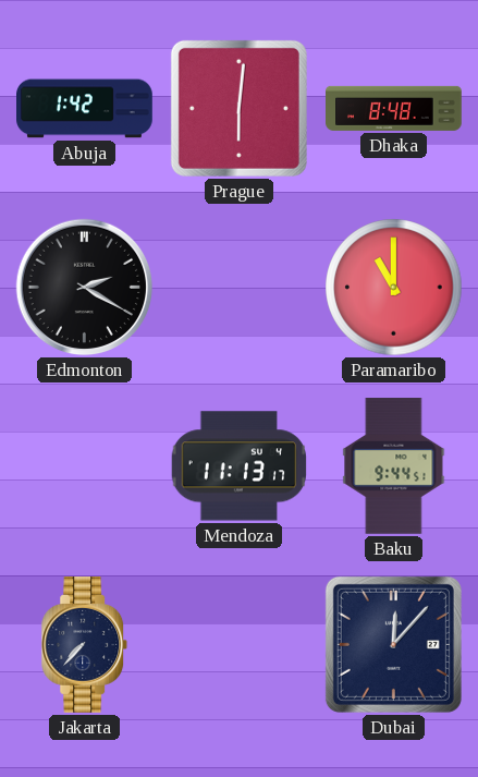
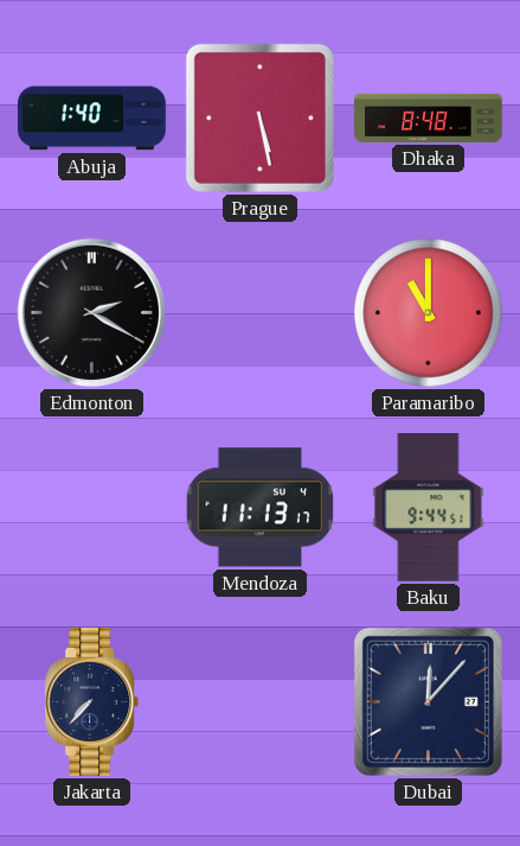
Abuja: 1:42 -> 1:40 (92, 119)
Prague: 6:01 -> 5:28 (259, 117)
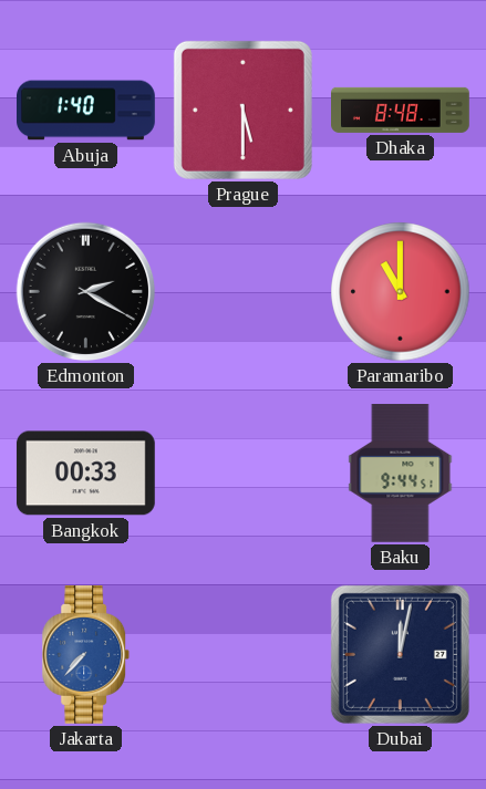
Prague: 5:28 -> 5:30 (242, 110)
Bangkok: none -> 00:33 (85, 474)
Mendoza: 11:13 -> none (261, 508)
Jakarta dial: navy -> blue (86, 655)
Dubai: 12:07 -> 12:02 (400, 654)
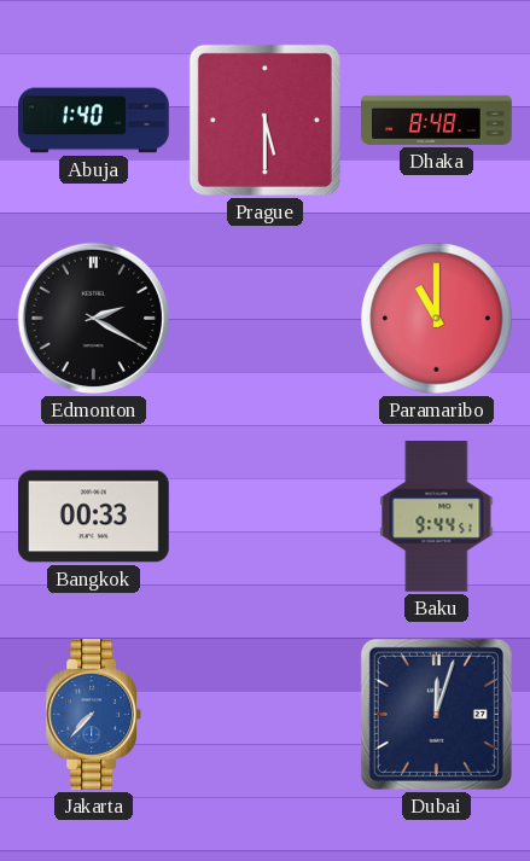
Dubai: 12:02 -> 12:03 (436, 714)
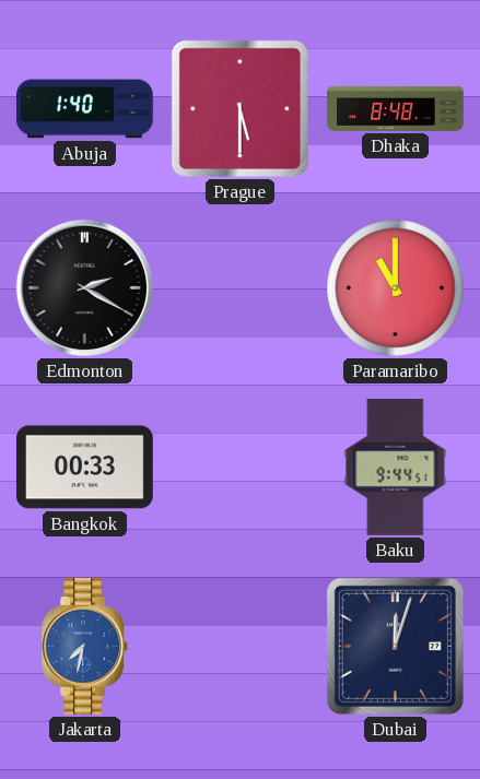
Jakarta: 7:37 -> 7:32 (85, 647)
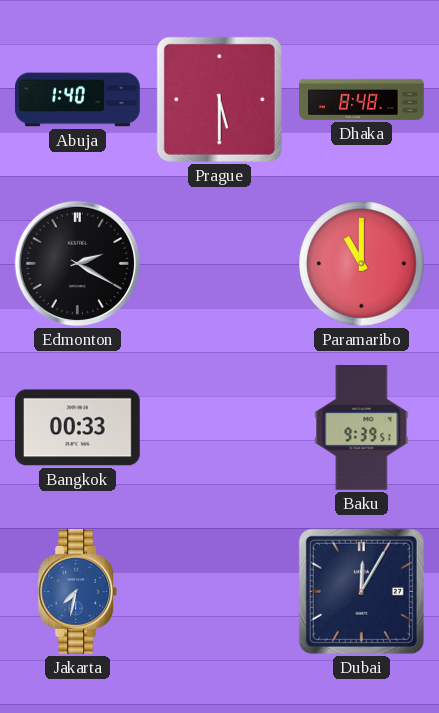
Baku: 9:44 -> 9:39 (362, 428)
Dubai: 12:03 -> 12:05 (361, 591)
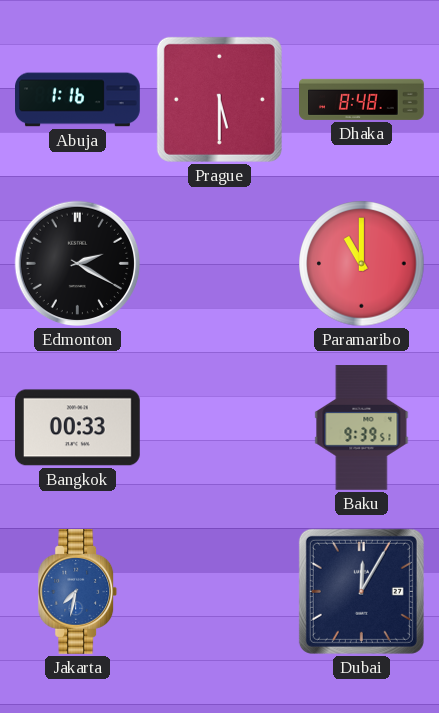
Abuja: 1:40 -> 1:16 (78, 100)
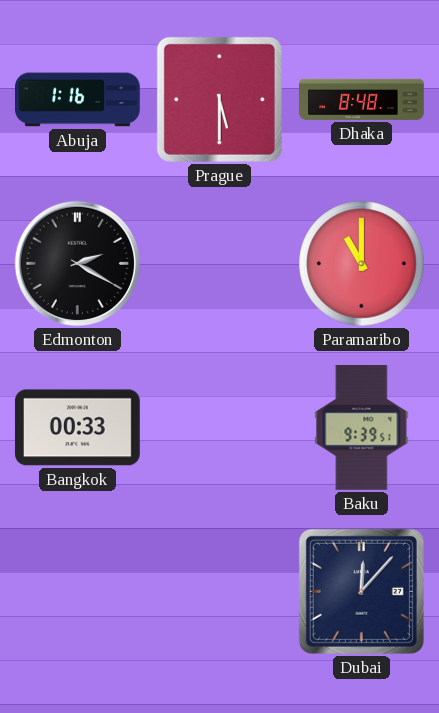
Jakarta: 7:32 -> none (78, 592)
Dubai: 12:05 -> 12:07 (361, 591)
